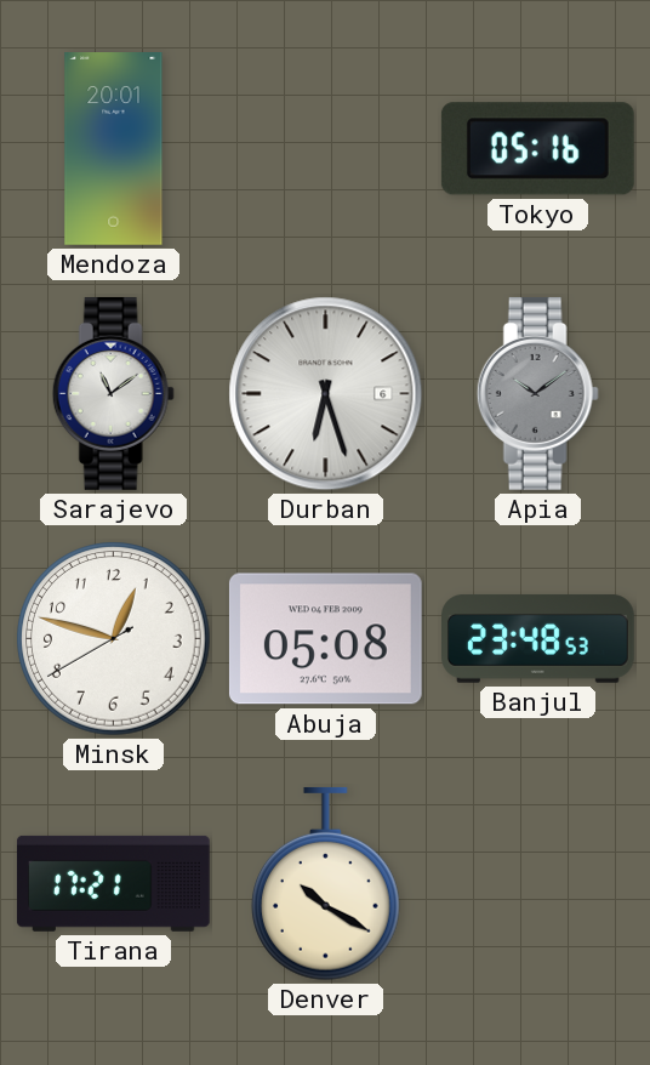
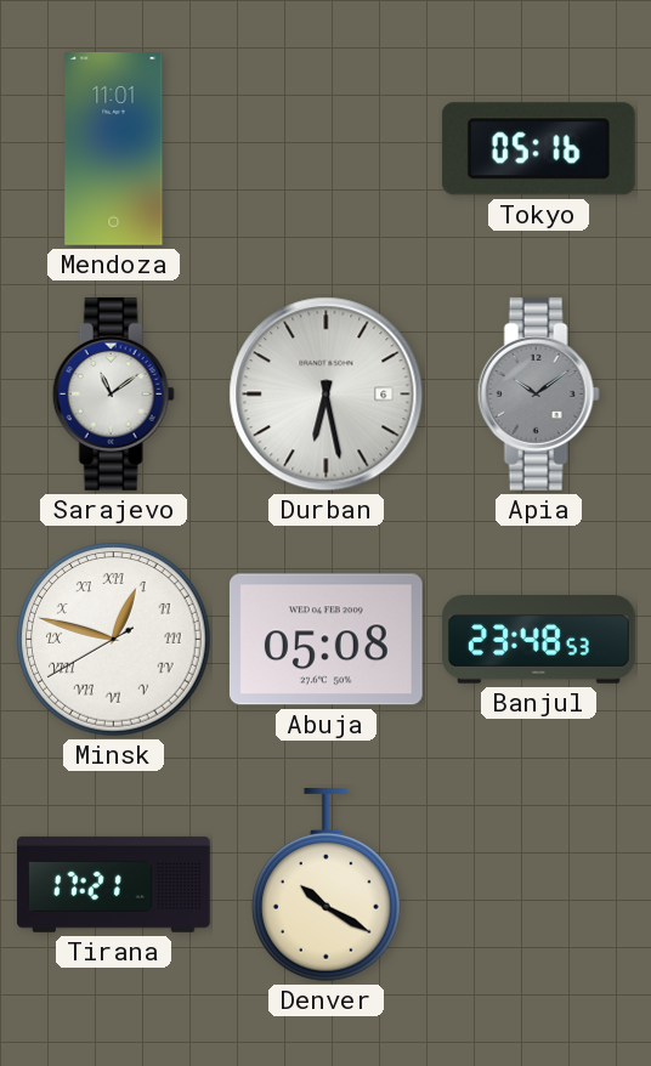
Mendoza: 20:01 -> 11:01 (114, 149)
Durban: 6:27 -> 6:28 (327, 395)
Minsk numerals: Arabic -> Roman (114, 640)
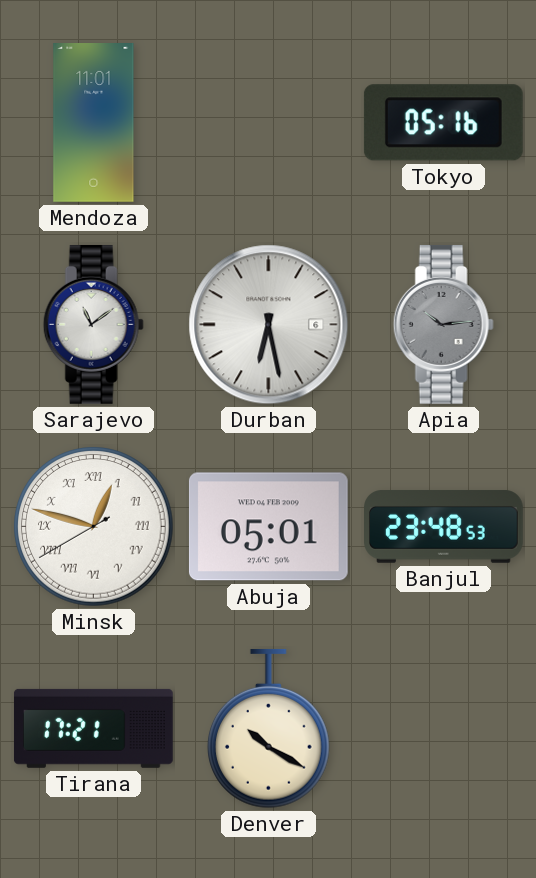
Apia: 10:09 -> 10:14 (443, 324)
Abuja: 05:08 -> 05:01 (268, 527)
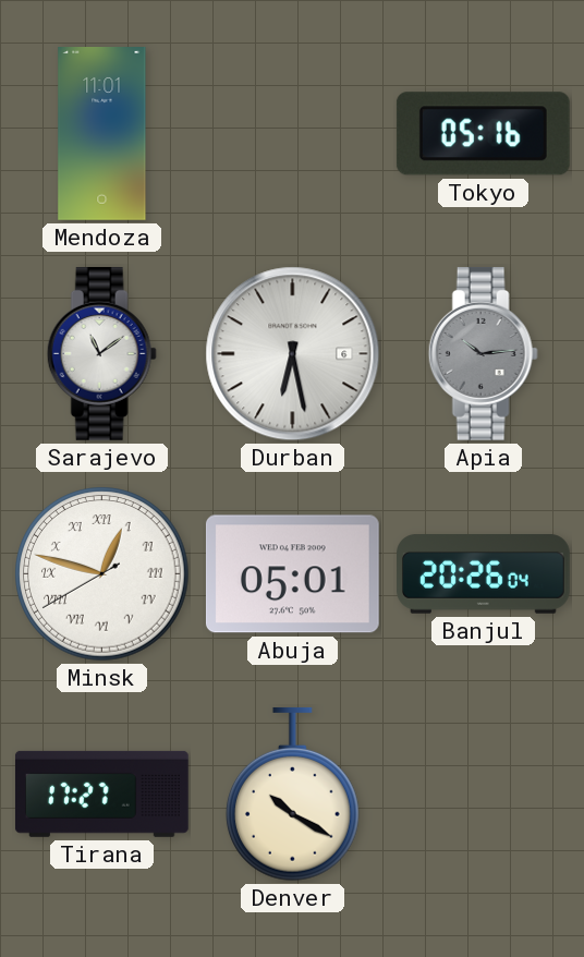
Banjul: 23:48 -> 20:26 (484, 574)
Tirana: 17:21 -> 17:27 (101, 794)
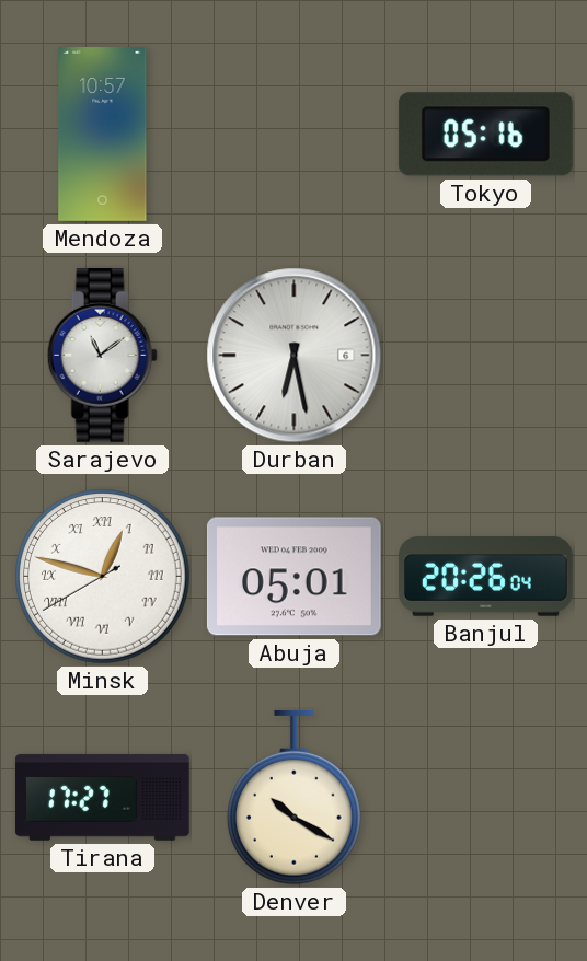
Mendoza: 11:01 -> 10:57 (103, 135)
Apia: 10:14 -> none (483, 353)
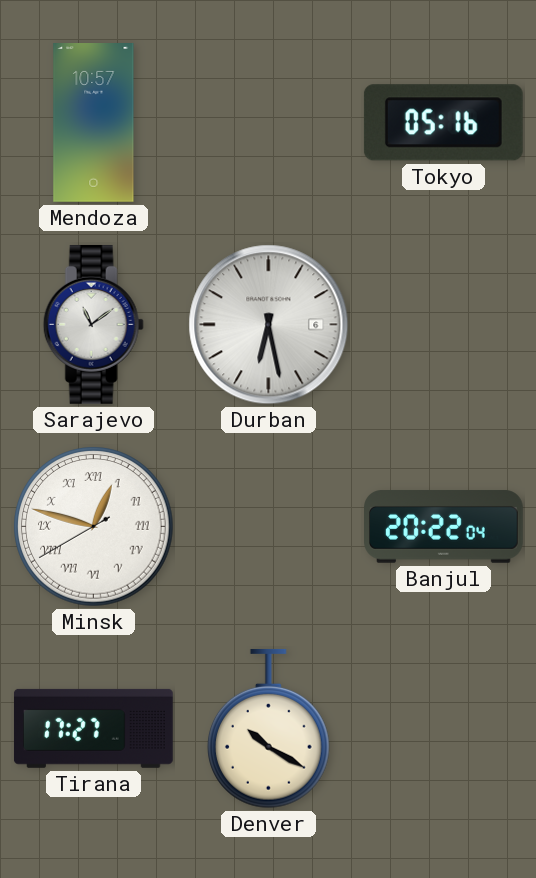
Abuja: 05:01 -> none (293, 577)
Banjul: 20:26 -> 20:22 (444, 527)
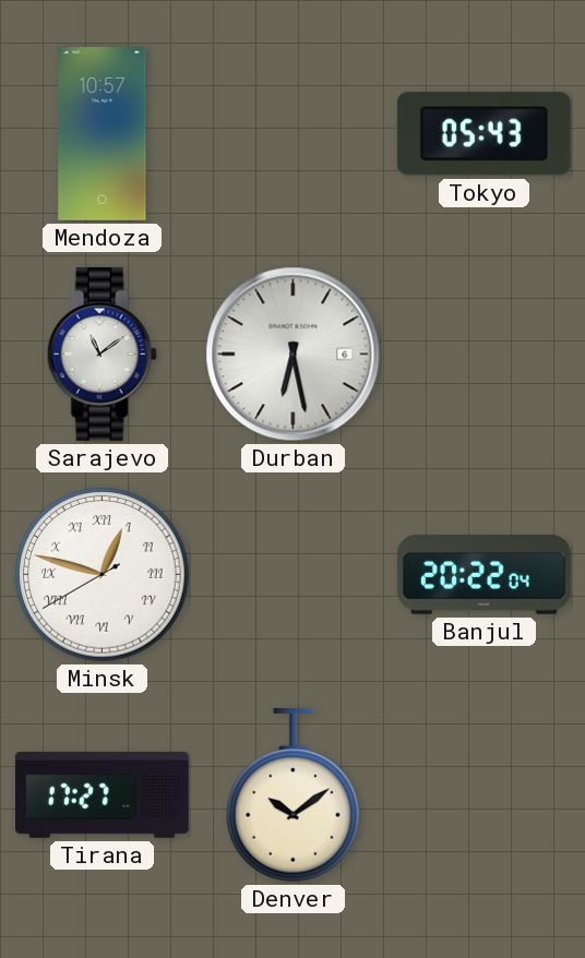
Tokyo: 05:16 -> 05:43 (483, 134)
Denver: 10:20 -> 10:09 (292, 795)
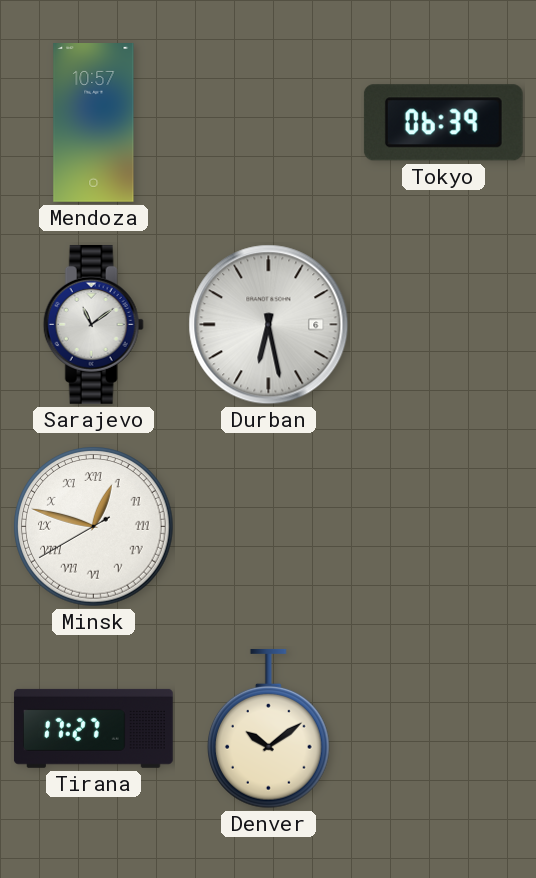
Tokyo: 05:43 -> 06:39 (443, 123)
Banjul: 20:22 -> none (485, 575)
